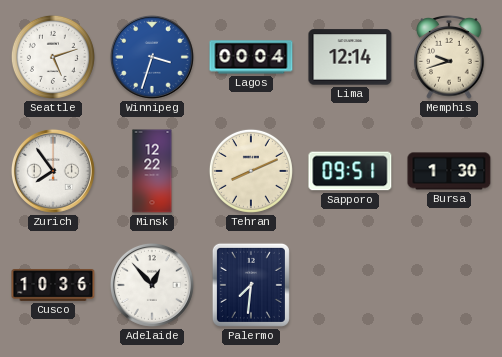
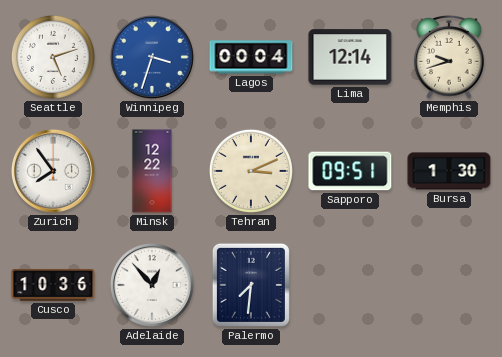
Tehran: 8:11 -> 3:11 (251, 171)
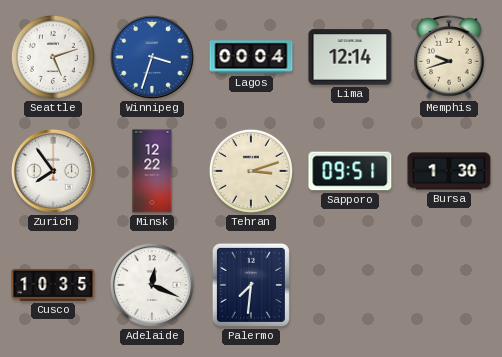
Tehran: 3:11 -> 3:12 (251, 171)
Cusco: 10:36 -> 10:35 (53, 285)
Adelaide: 12:53 -> 12:19 (152, 285)
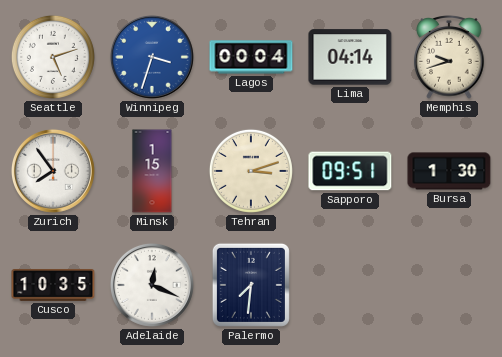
Lima: 12:14 -> 04:14 (350, 57)
Minsk: 12:22 -> 1:15 (152, 171)
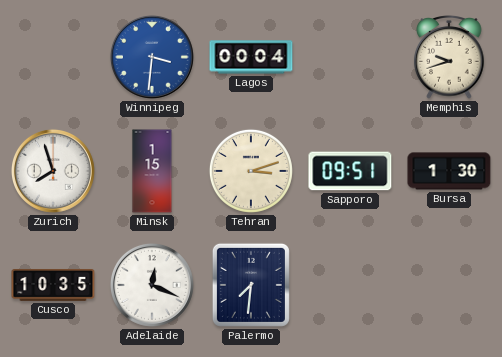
Seattle: 5:12 -> none (53, 57)
Winnipeg: 3:33 -> 3:31 (152, 57)
Lima: 04:14 -> none (350, 57)
Zurich: 7:54 -> 7:57 (53, 171)
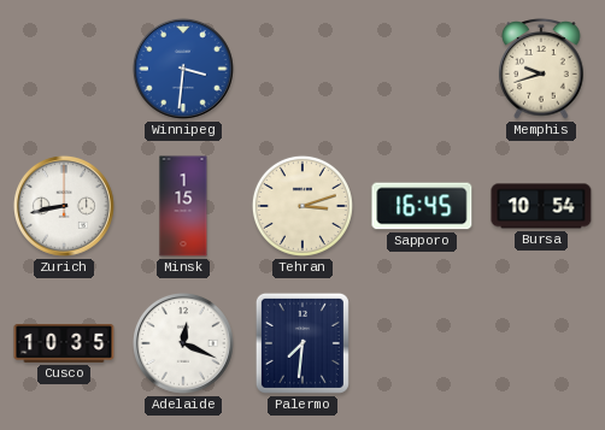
Lagos: 00:04 -> none (251, 57)
Zurich: 7:57 -> 8:43 (64, 206)
Sapporo: 09:51 -> 16:45 (422, 206)
Bursa: 1:30 -> 10:54 (541, 206)
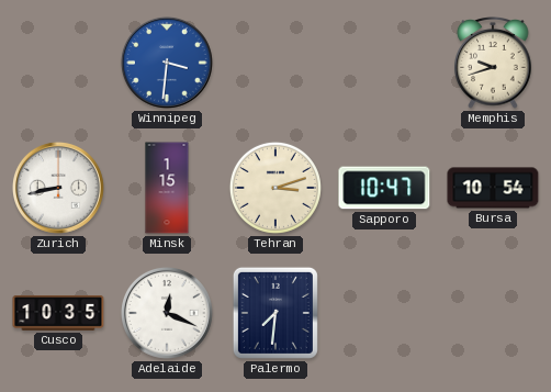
Sapporo: 16:45 -> 10:47 (384, 188)
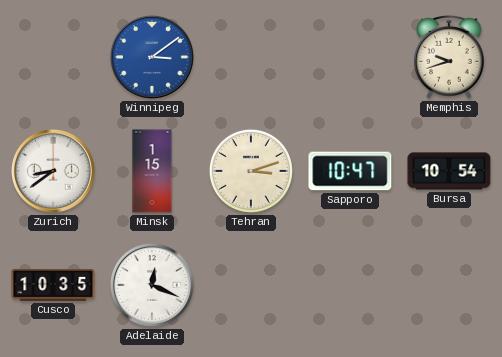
Winnipeg: 3:31 -> 3:09 (152, 57)
Zurich: 8:43 -> 8:39 (53, 171)
Palermo: 7:31 -> none (275, 313)
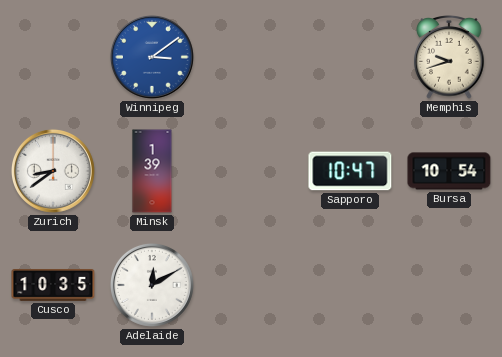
Minsk: 1:15 -> 1:39 (152, 171)
Tehran: 3:12 -> none (251, 171)
Adelaide: 12:19 -> 12:10 (152, 285)
